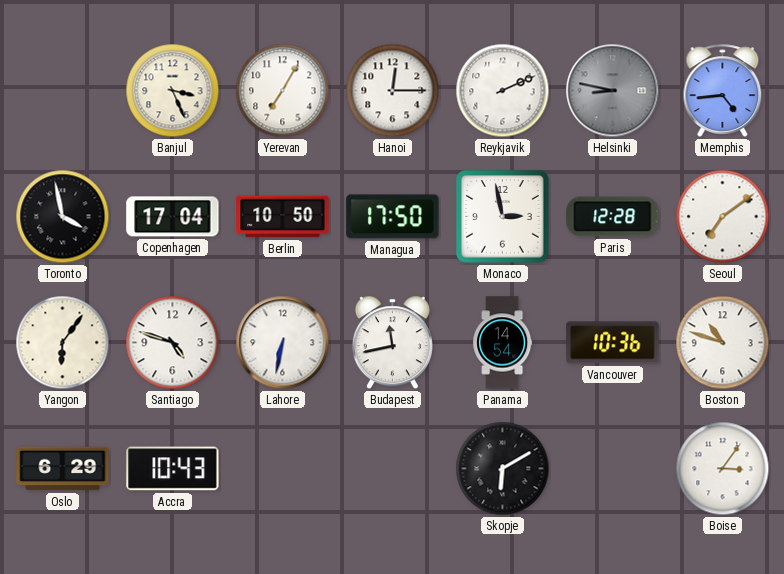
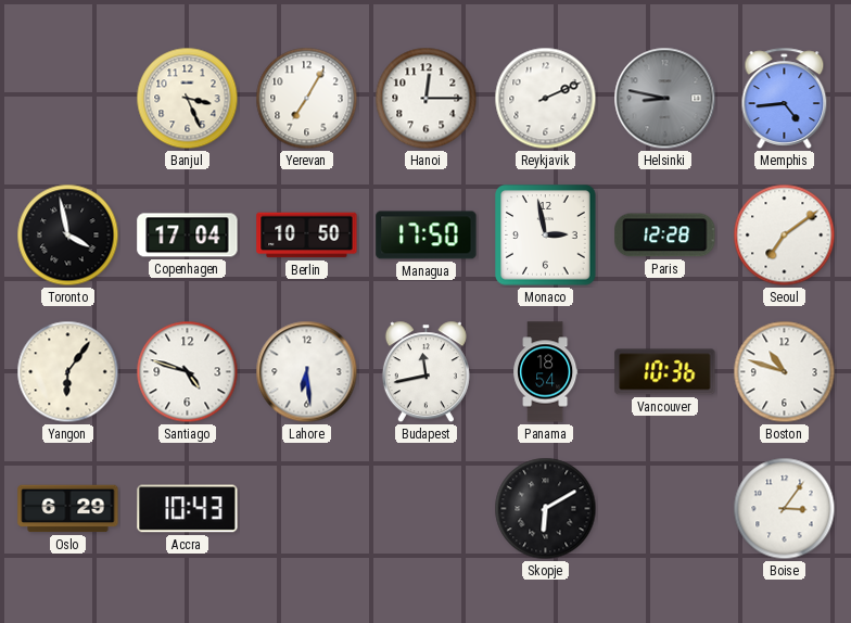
Lahore: 6:32 -> 6:29 (307, 372)
Panama: 14:54 -> 18:54 (546, 372)
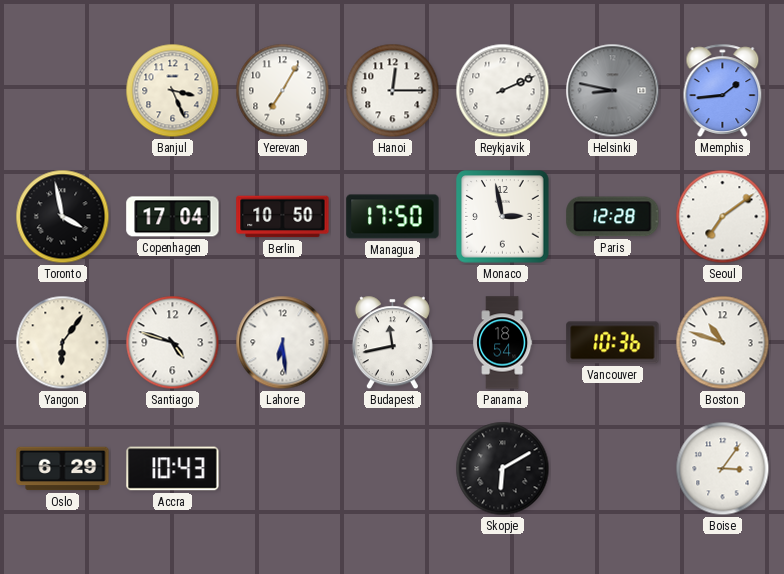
Memphis: 4:44 -> 1:44 (723, 90)
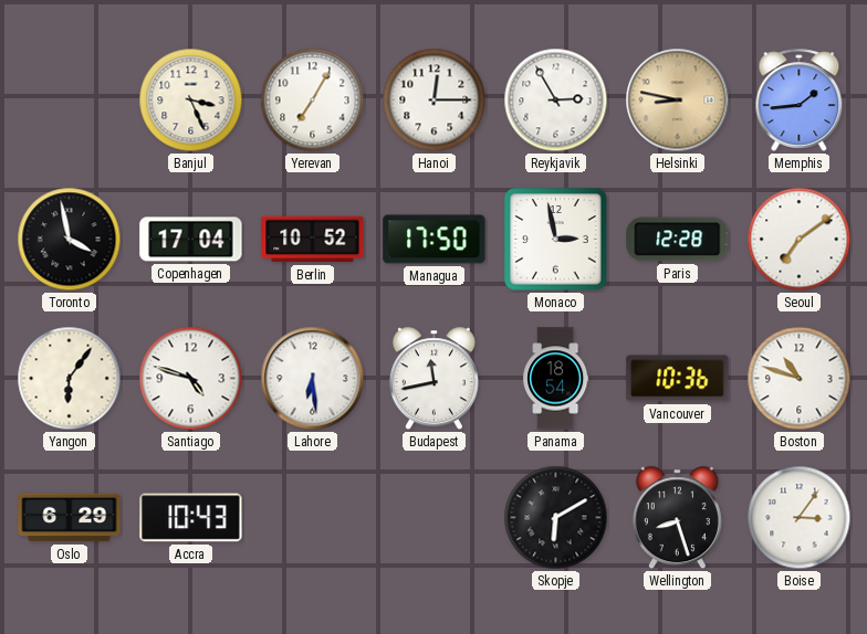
Reykjavik: 2:11 -> 2:55 (556, 101)
Helsinki dial: grey -> champagne (678, 101)
Berlin: 10:50 -> 10:52 (313, 240)
Wellington: none -> 8:27 (677, 518)
